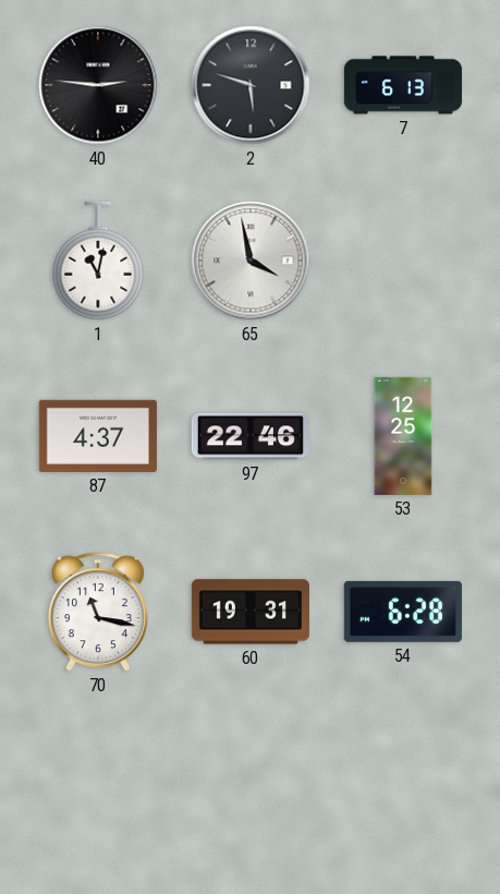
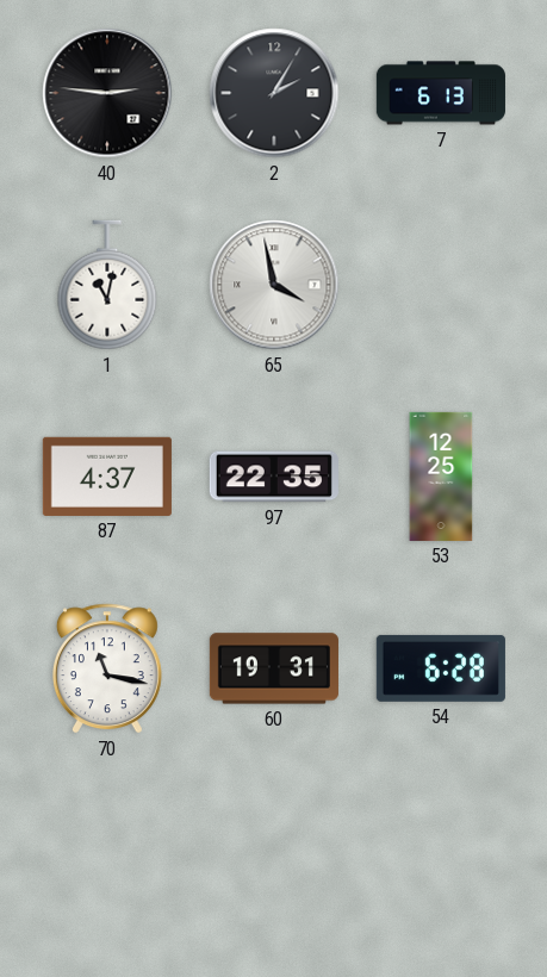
2: 5:48 -> 2:05 (274, 93)
97: 22:46 -> 22:35 (274, 477)
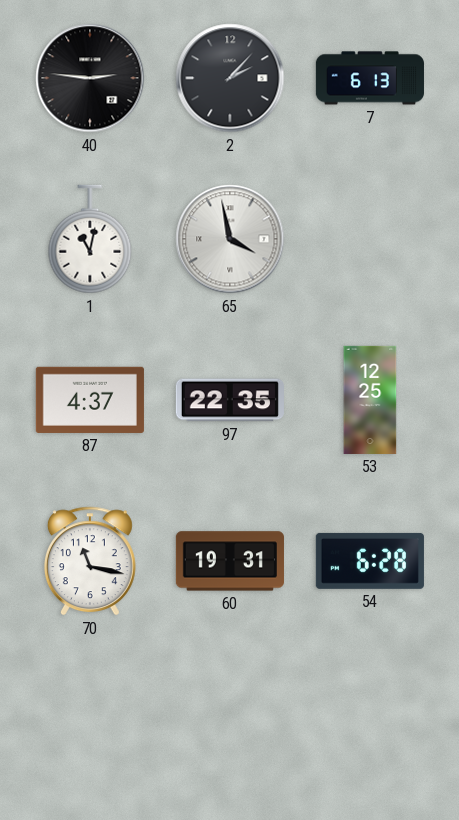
2: 2:05 -> 2:07 (230, 78)
